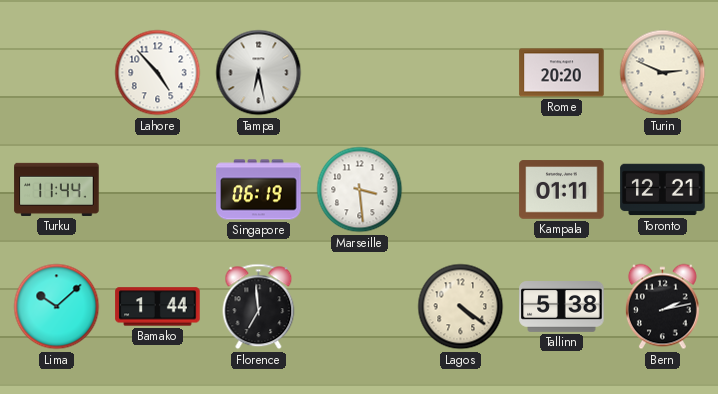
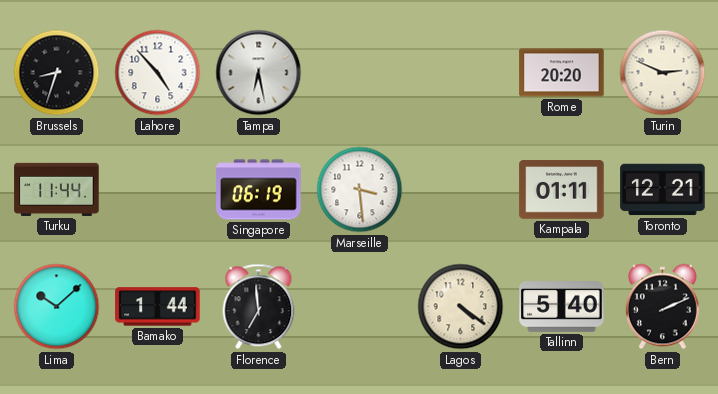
Brussels: none -> 8:33 (57, 73)
Tallinn: 5:38 -> 5:40 (562, 307)
Bern: 2:13 -> 2:11 (662, 307)
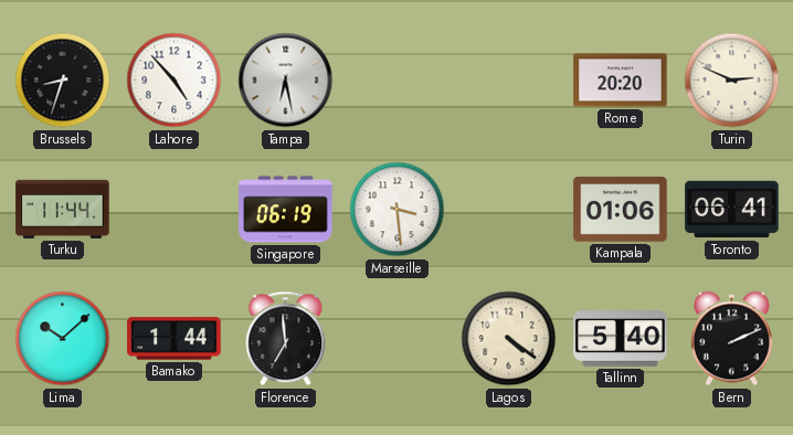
Kampala: 01:11 -> 01:06 (621, 210)
Toronto: 12:21 -> 06:41 (732, 210)
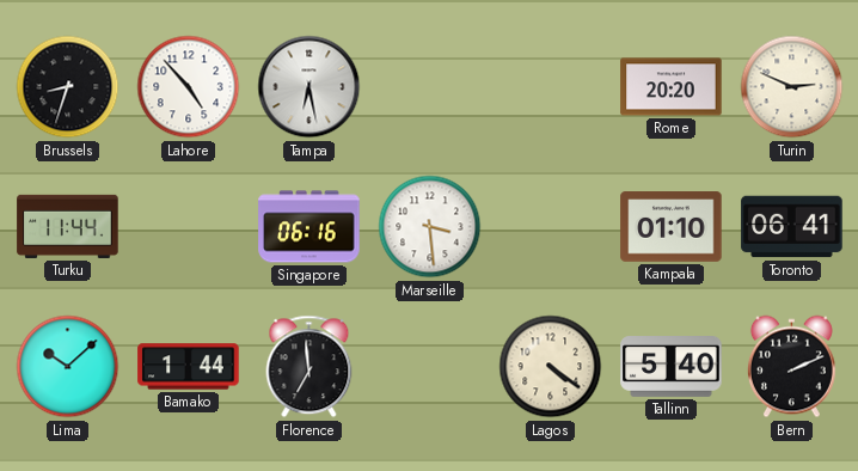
Singapore: 06:19 -> 06:16 (310, 227)
Kampala: 01:06 -> 01:10 (672, 227)
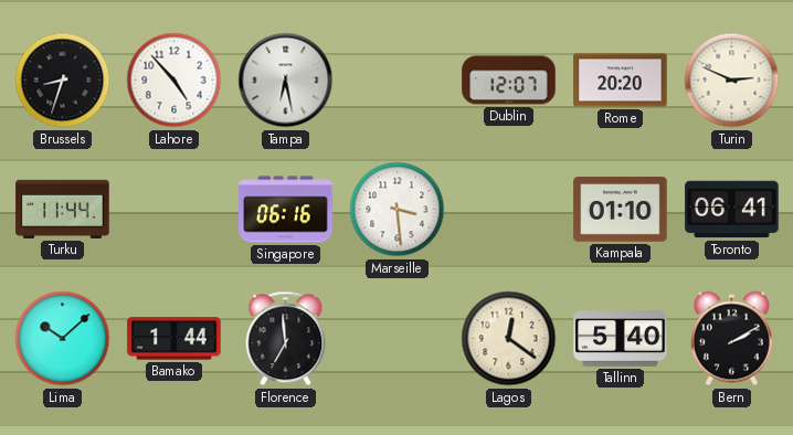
Dublin: none -> 12:07 (509, 81)
Lagos: 4:21 -> 12:21 (509, 339)
Bern: 2:11 -> 2:10 (731, 339)
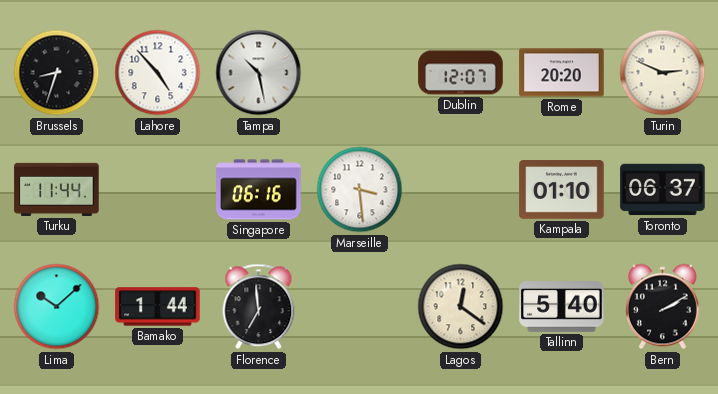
Tampa: 6:28 -> 10:28 (259, 73)
Toronto: 06:41 -> 06:37 (663, 190)
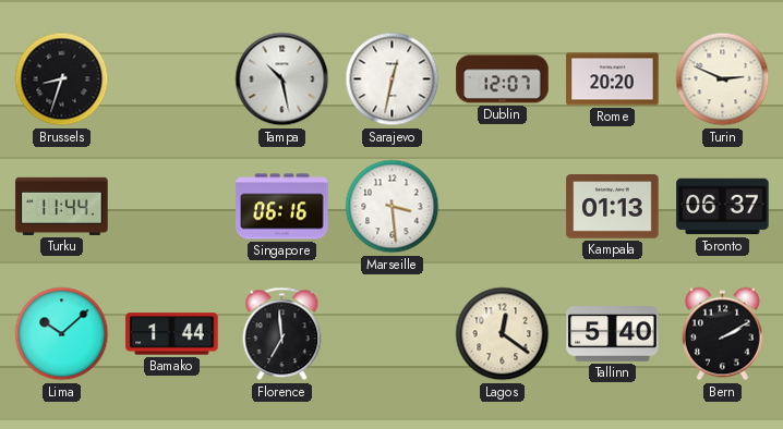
Lahore: 4:53 -> none (158, 73)
Sarajevo: none -> 12:32 (393, 79)
Kampala: 01:10 -> 01:13 (613, 207)
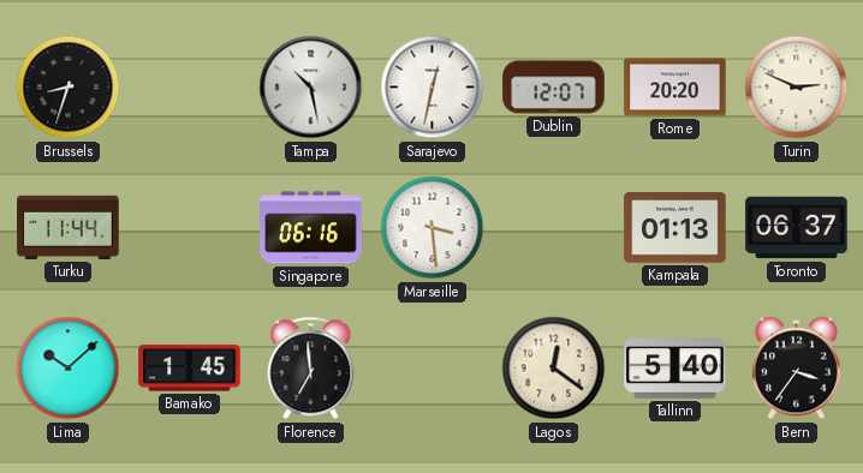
Bamako: 1:44 -> 1:45 (190, 369)
Bern: 2:10 -> 3:36 (796, 369)
